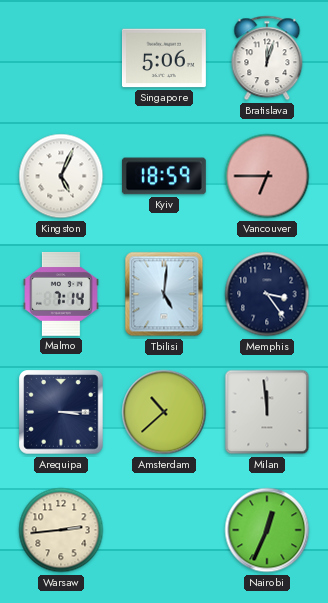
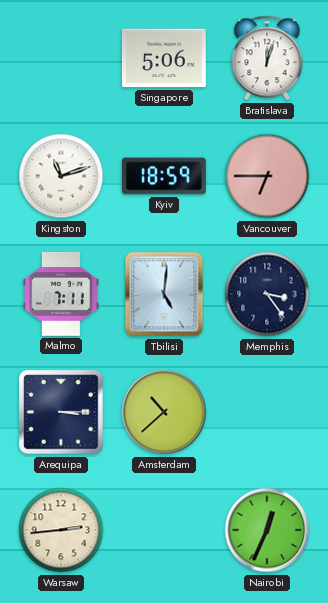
Kingston: 5:04 -> 11:12 (61, 176)
Malmo: 7:14 -> 7:11 (62, 294)
Milan: 11:59 -> none (267, 412)
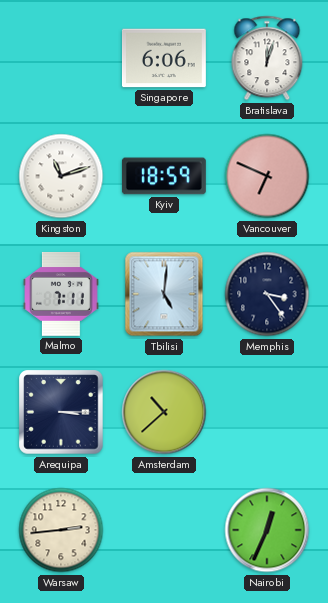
Singapore: 5:06 -> 6:06 (164, 58)
Vancouver: 6:45 -> 6:49 (267, 176)
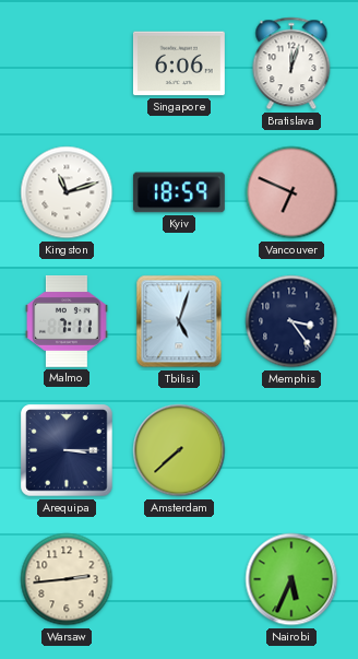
Tbilisi: 5:01 -> 5:03 (179, 321)
Amsterdam: 10:38 -> 7:38 (179, 450)
Nairobi: 12:34 -> 5:34 (291, 579)
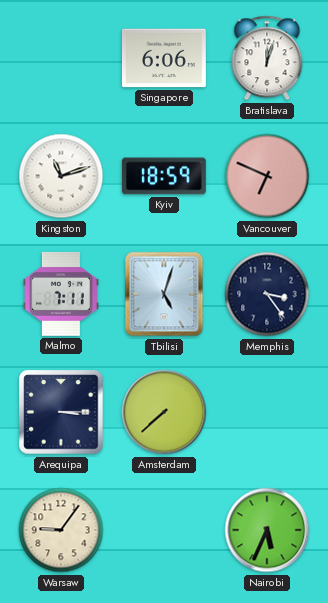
Warsaw: 2:44 -> 9:06 (61, 530)
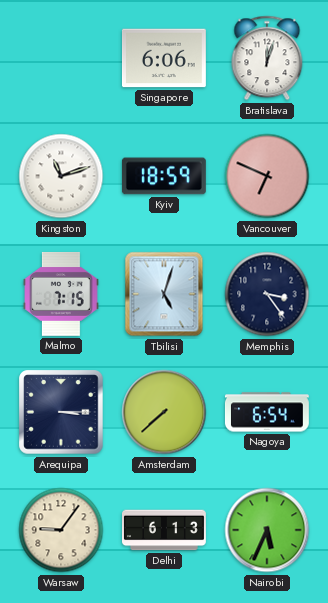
Malmo: 7:11 -> 7:15 (62, 294)
Nagoya: none -> 6:54 (267, 412)
Delhi: none -> 6:13 (165, 530)
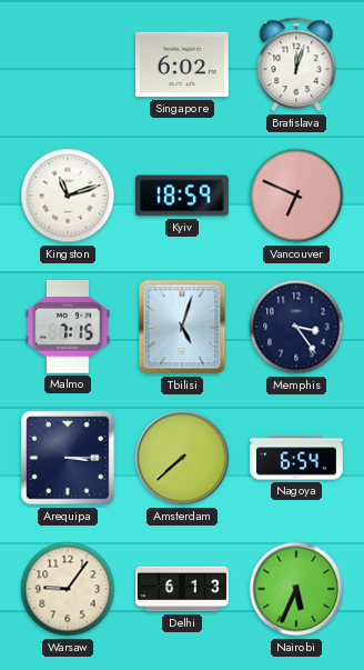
Singapore: 6:06 -> 6:02 (182, 64)
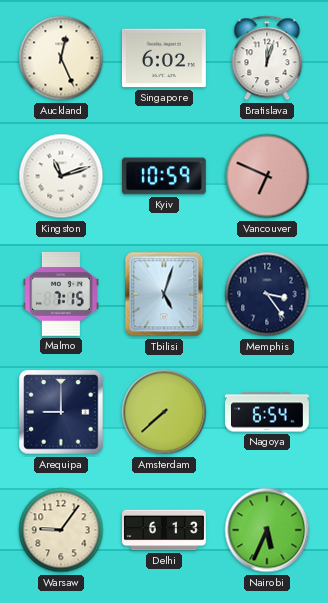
Auckland: none -> 12:26 (61, 58)
Kyiv: 18:59 -> 10:59 (164, 176)
Arequipa: 3:15 -> 9:00 (61, 412)
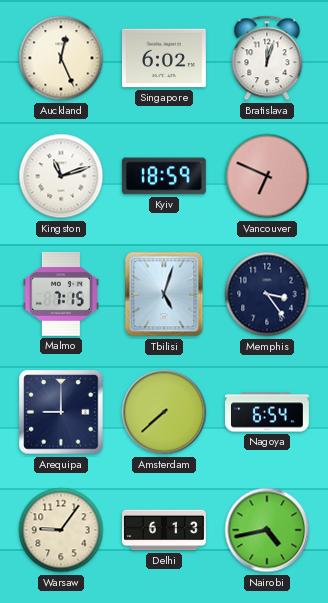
Kyiv: 10:59 -> 18:59 (164, 176)
Nairobi: 5:34 -> 4:43 (267, 530)
